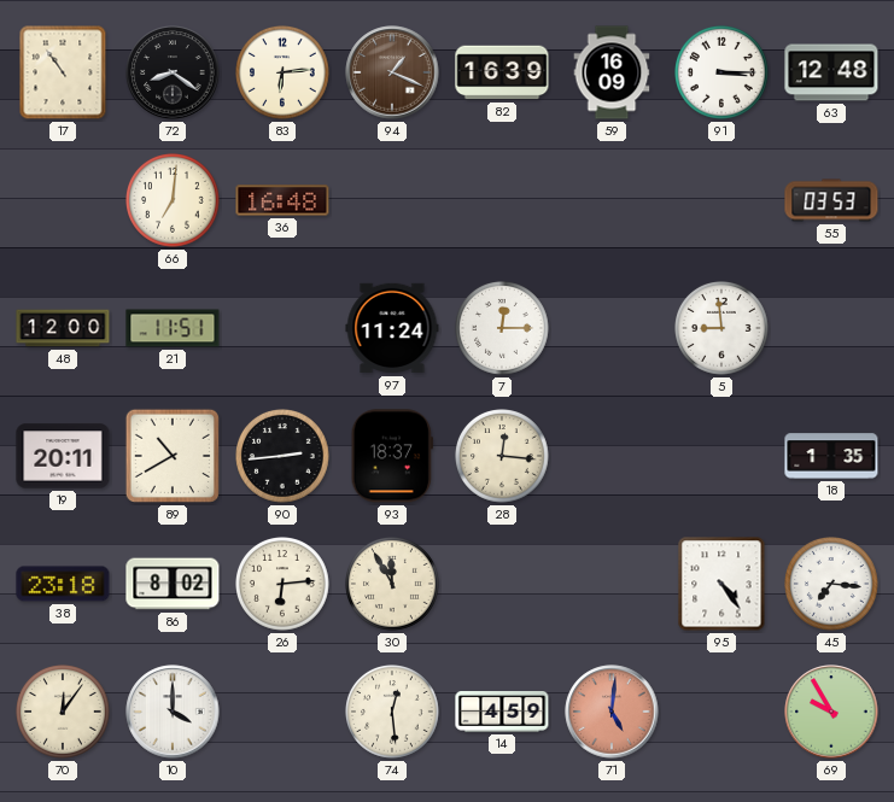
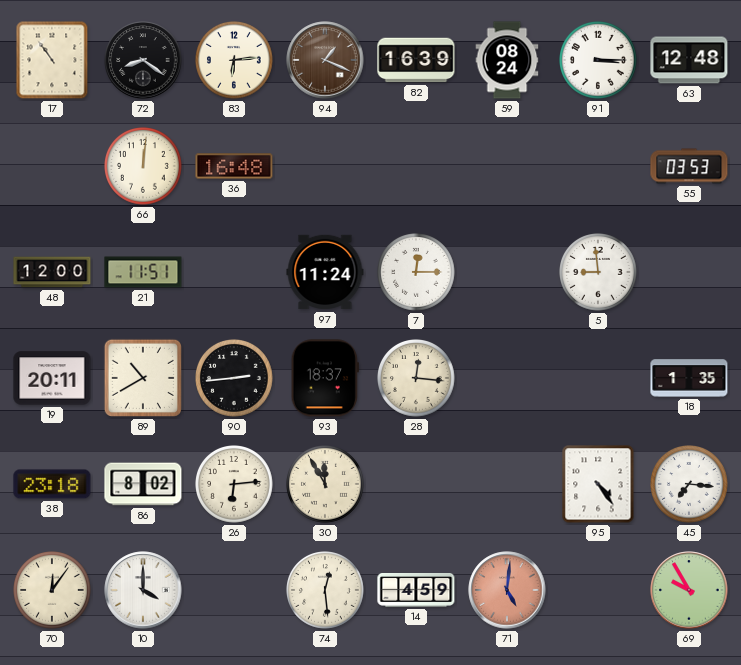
59: 16:09 -> 08:24 (507, 60)
66: 7:01 -> 12:01 (144, 167)
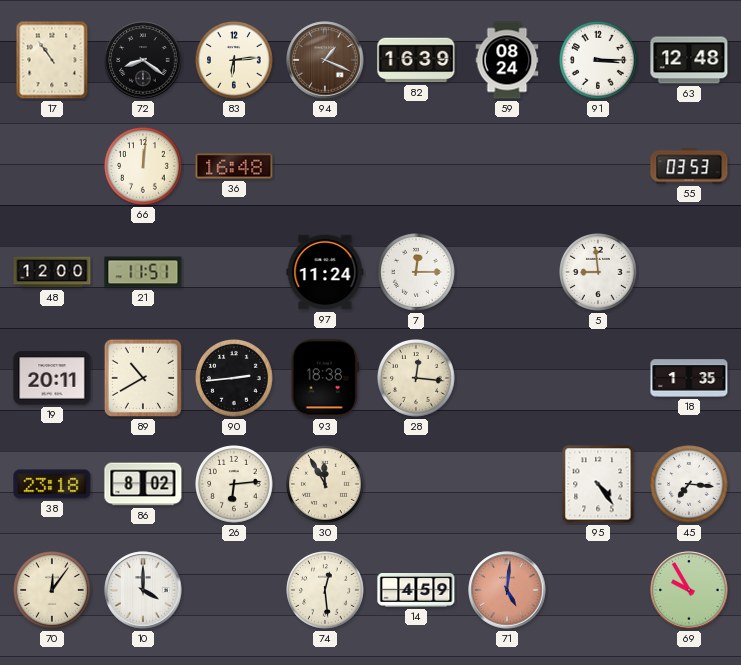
93: 18:37 -> 18:38 (325, 378)
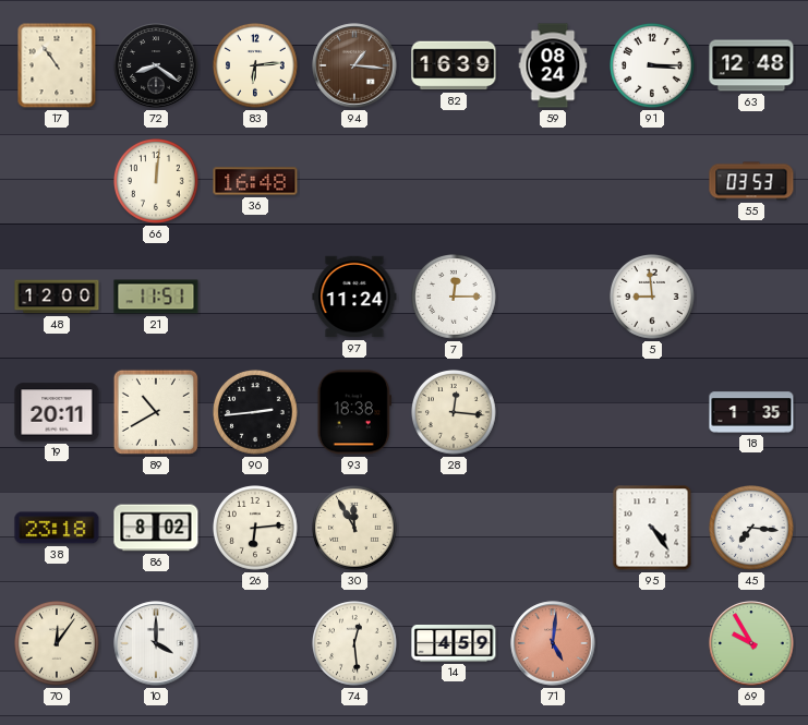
94: 1:19 -> 1:16 (354, 65)
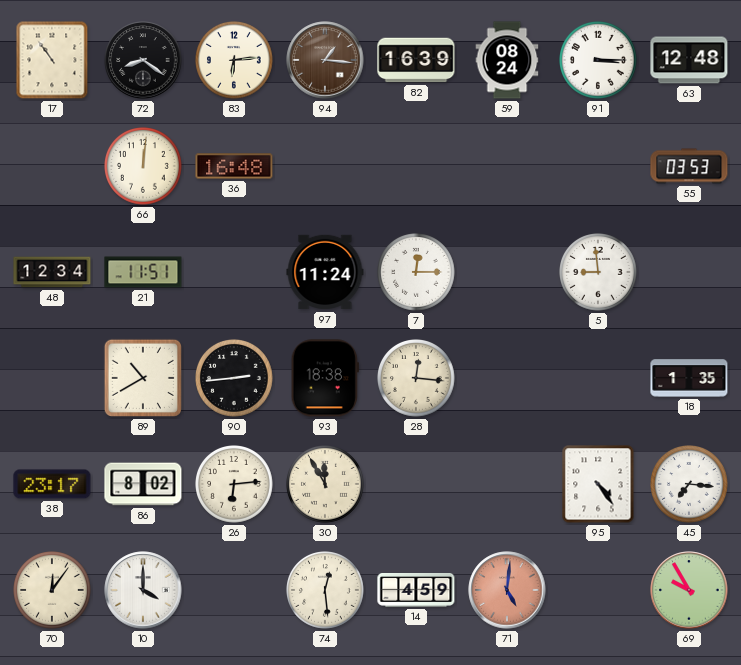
48: 12:00 -> 12:34 (52, 272)
19: 20:11 -> none (57, 412)
38: 23:18 -> 23:17 (52, 484)
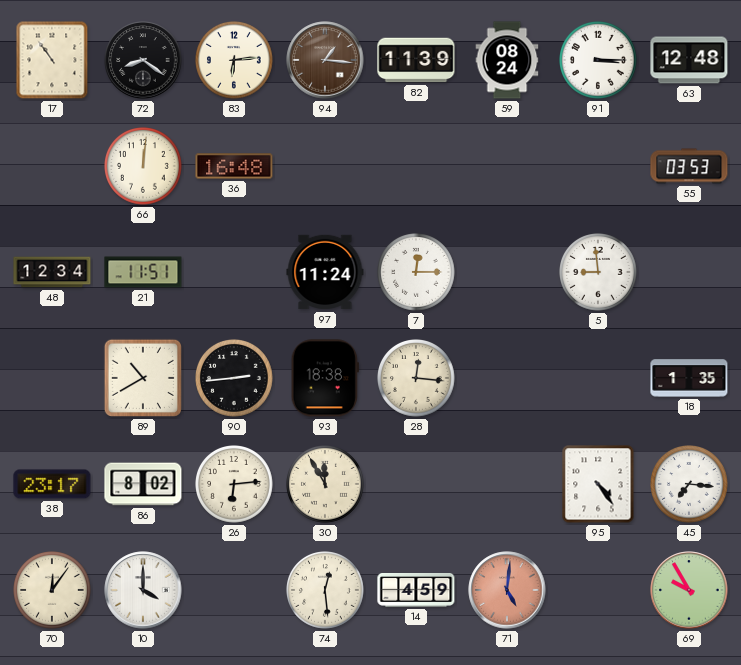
82: 16:39 -> 11:39 (416, 60)
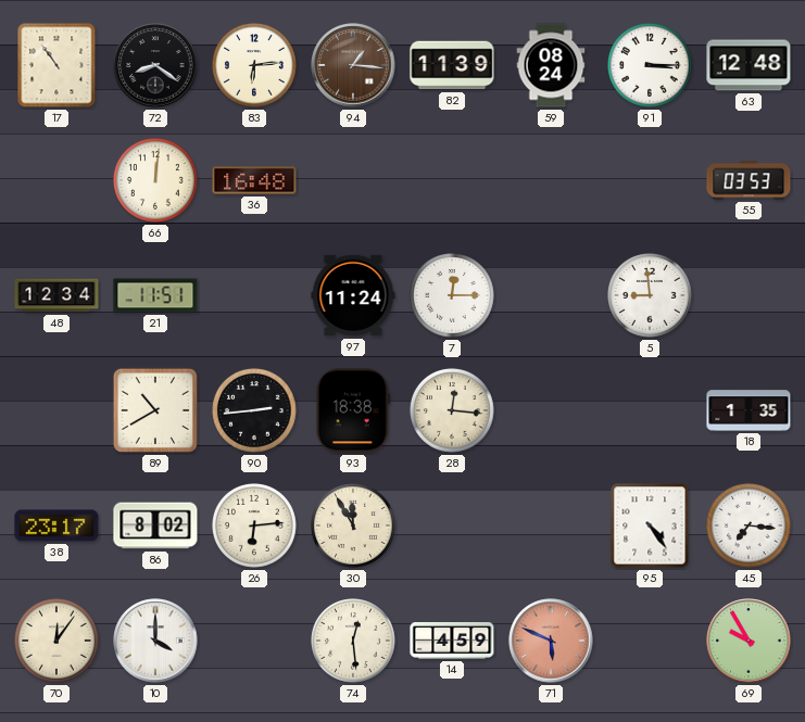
71: 5:01 -> 5:49 (551, 641)
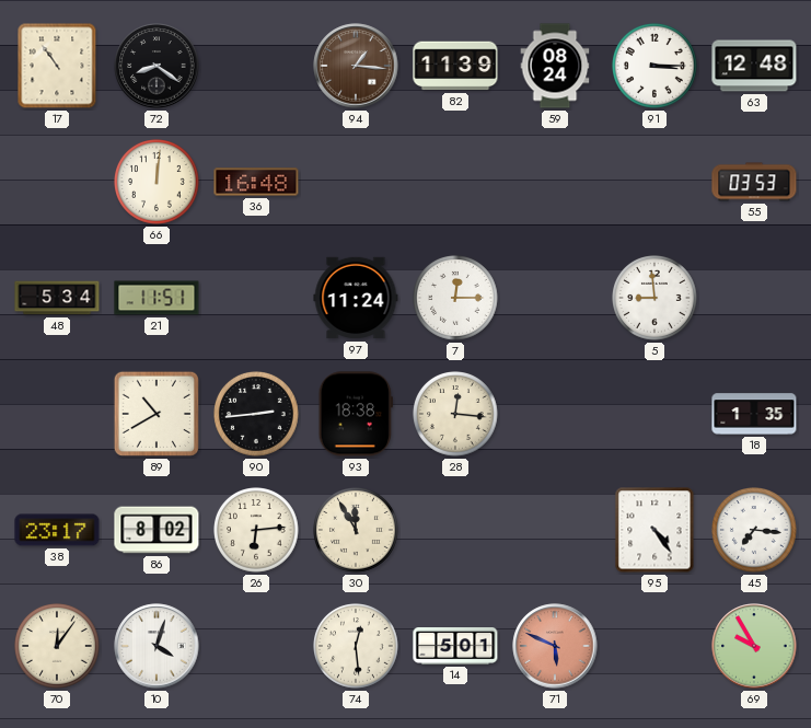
83: 6:14 -> none (255, 66)
48: 12:34 -> 5:34 (57, 298)
10: 4:00 -> 4:03 (157, 646)
14: 4:59 -> 5:01 (455, 647)
